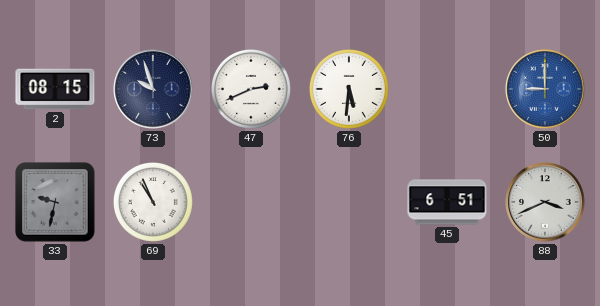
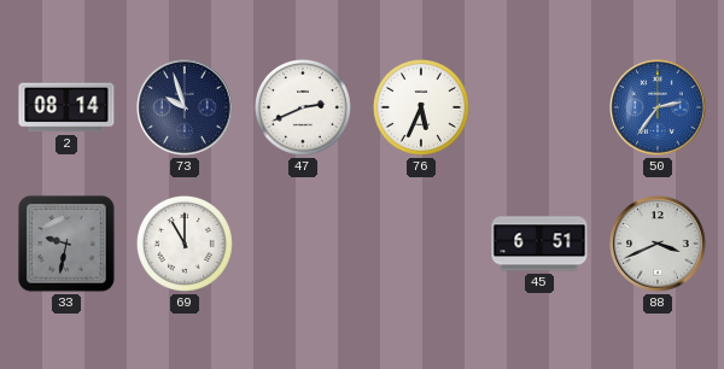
2: 08:15 -> 08:14 (66, 107)
76: 5:31 -> 5:34 (421, 107)
50: 9:00 -> 2:36 (658, 107)
69: 10:56 -> 11:00 (185, 244)
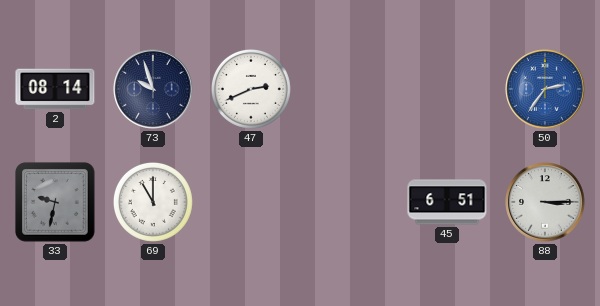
76: 5:34 -> none (421, 107)
88: 3:41 -> 3:15 (545, 202)
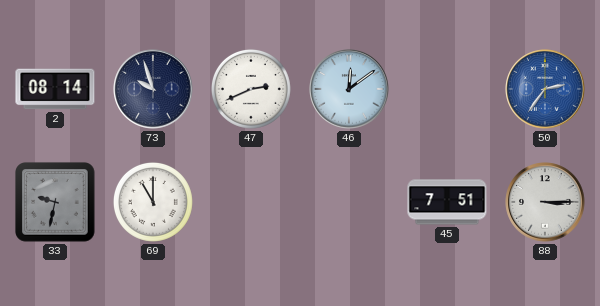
46: none -> 12:09 (349, 89)
45: 6:51 -> 7:51 (447, 202)
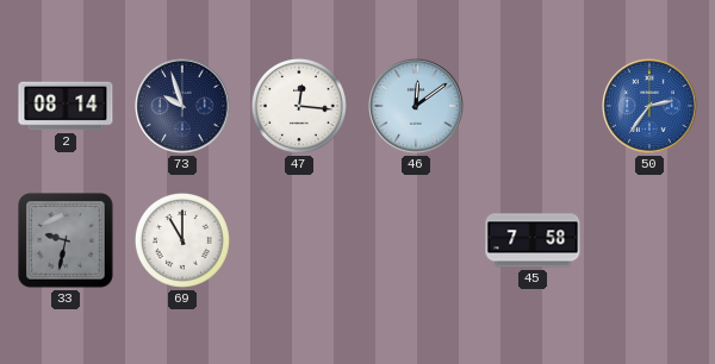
47: 2:41 -> 12:16 (299, 106)
45: 7:51 -> 7:58 (533, 240)
88: 3:15 -> none (545, 202)
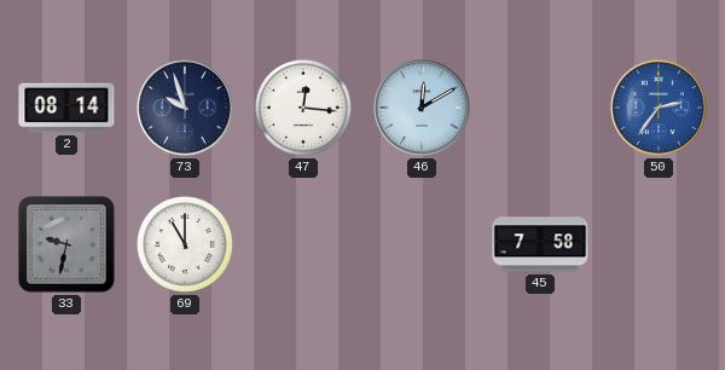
46: 12:09 -> 12:10 (422, 108)
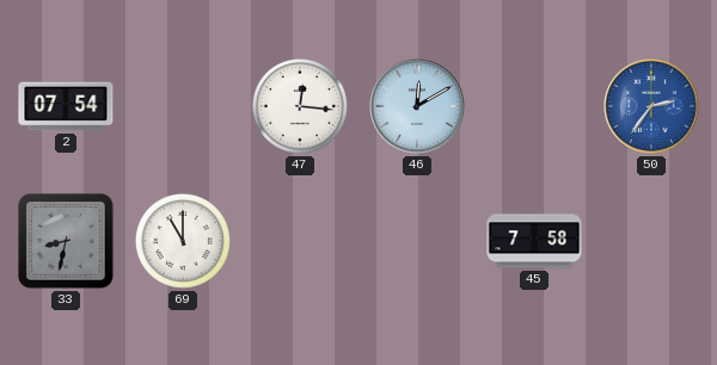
2: 08:14 -> 07:54 (66, 106)
73: 9:57 -> none (185, 108)
33: 9:32 -> 8:32 (66, 241)
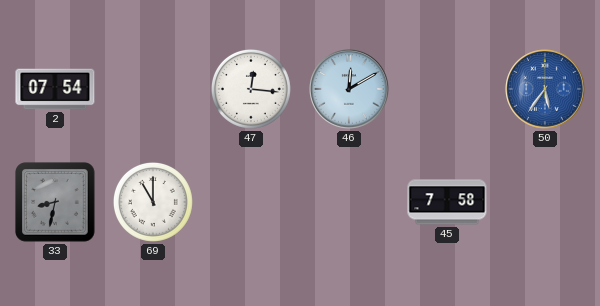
50: 2:36 -> 5:36 (545, 89)
